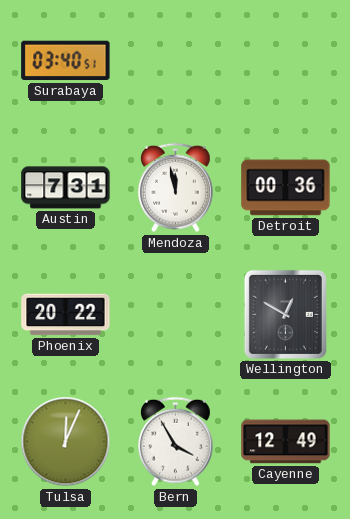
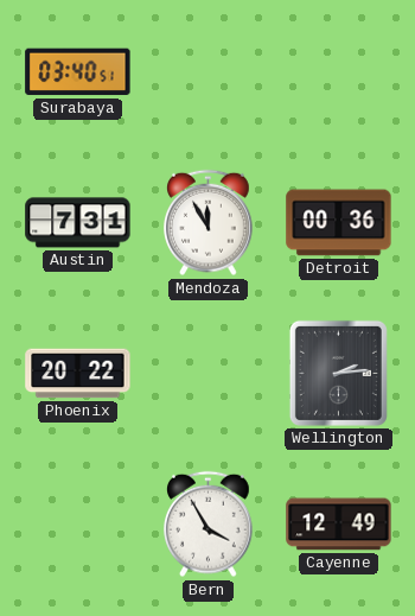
Mendoza: 11:58 -> 11:55 (209, 223)
Wellington: 12:50 -> 2:14 (338, 373)
Tulsa: 12:04 -> none (66, 442)
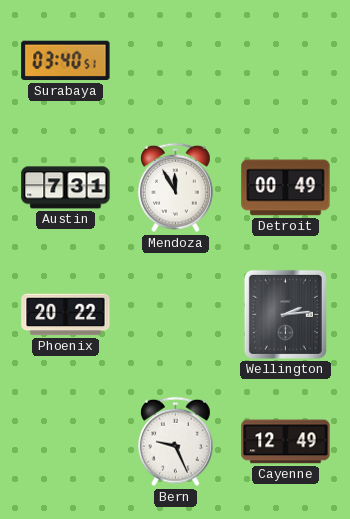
Detroit: 00:36 -> 00:49 (286, 188)
Bern: 3:55 -> 9:26 (176, 442)
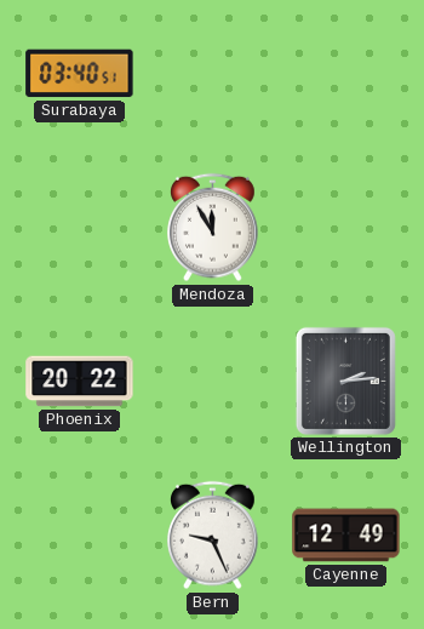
Austin: 7:31 -> none (66, 188)
Detroit: 00:49 -> none (286, 188)
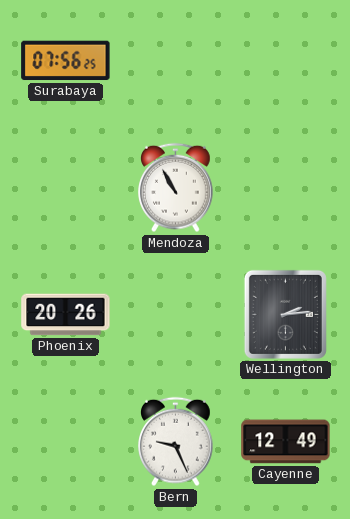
Surabaya: 03:40 -> 07:56 (66, 61)
Mendoza: 11:55 -> 10:55 (176, 188)
Phoenix: 20:22 -> 20:26 (66, 315)
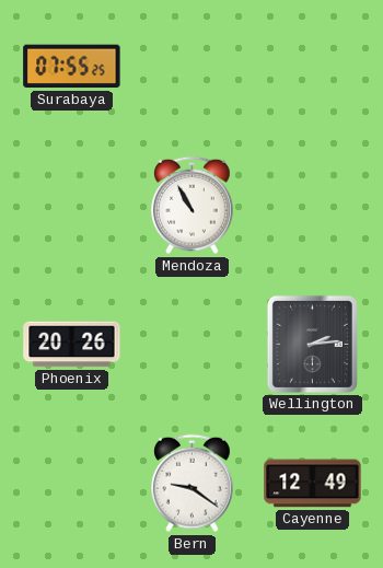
Surabaya: 07:56 -> 07:55 (72, 67)
Bern: 9:26 -> 9:21 (193, 484)
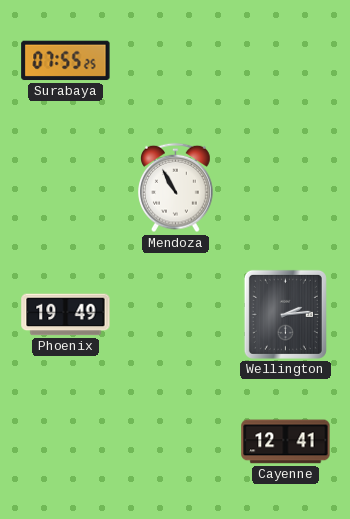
Phoenix: 20:26 -> 19:49 (66, 315)
Bern: 9:21 -> none (193, 484)
Cayenne: 12:49 -> 12:41 (286, 442)
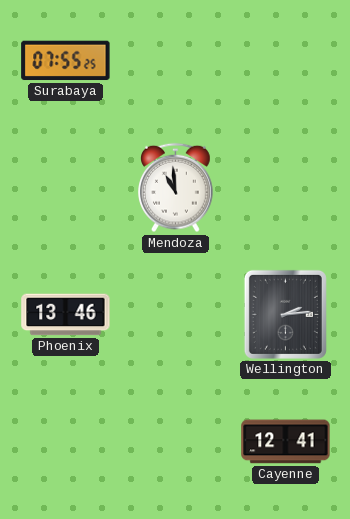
Mendoza: 10:55 -> 10:59 (176, 188)
Phoenix: 19:49 -> 13:46 (66, 315)
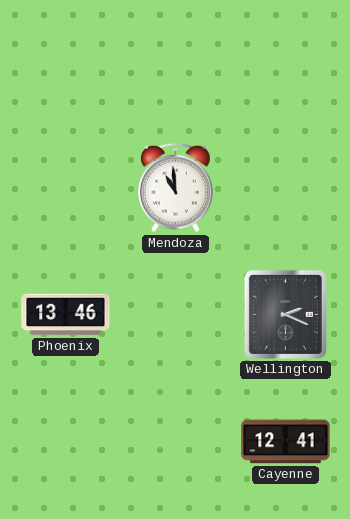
Surabaya: 07:55 -> none (66, 61)
Wellington: 2:14 -> 2:19 (285, 314)
